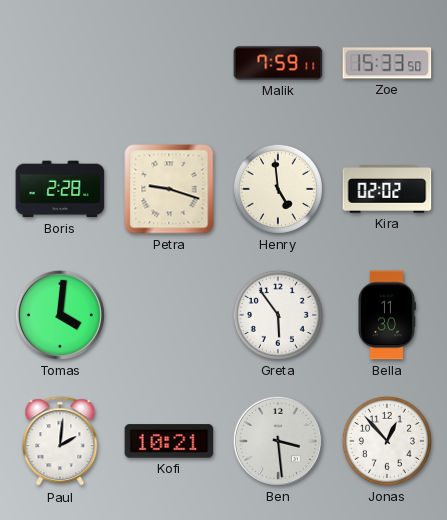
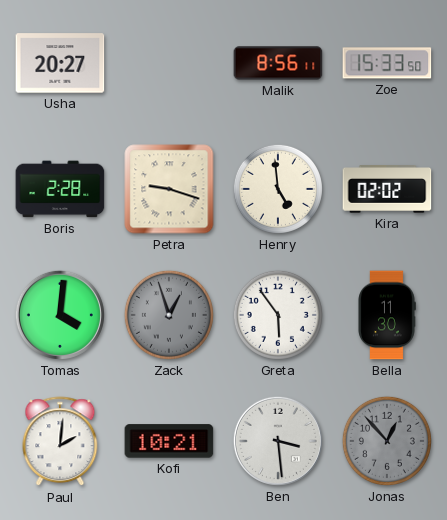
Usha: none -> 20:27 (60, 63)
Malik: 7:59 -> 8:56 (278, 63)
Zack: none -> 12:57 (169, 315)
Jonas dial: white -> grey (387, 441)
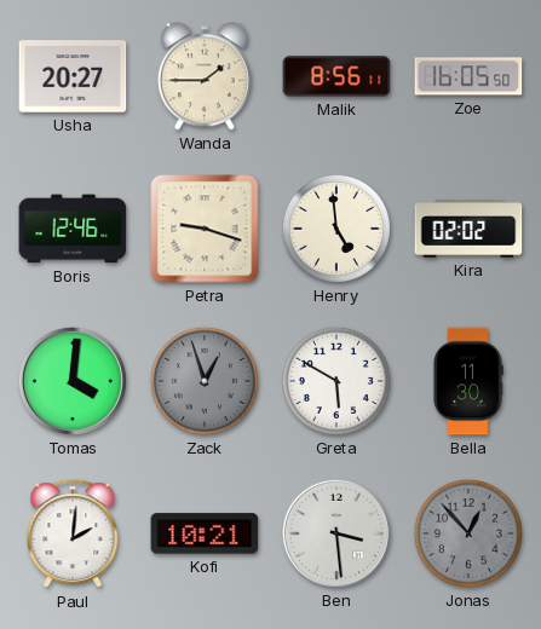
Wanda: none -> 1:45 (205, 76)
Zoe: 15:33 -> 16:05 (468, 76)
Boris: 2:28 -> 12:46 (73, 229)
Greta: 5:54 -> 5:50 (336, 381)
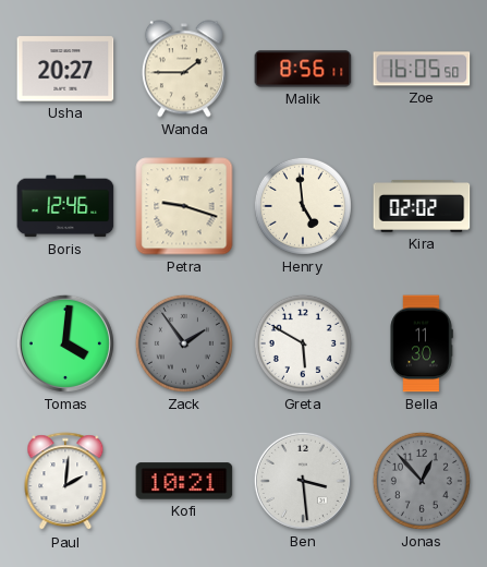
Zack: 12:57 -> 1:54 (184, 343)
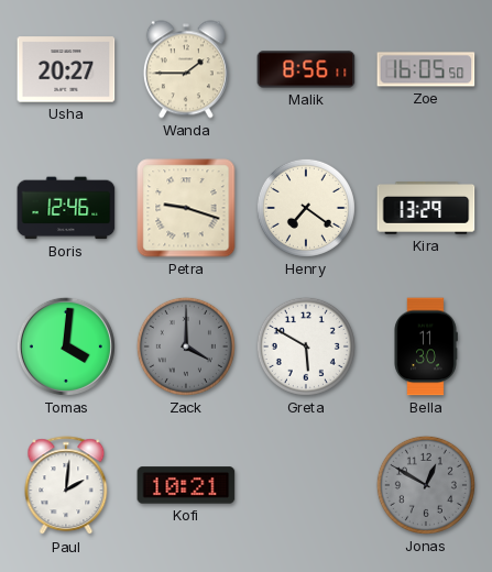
Henry: 4:59 -> 7:21 (306, 208)
Kira: 02:02 -> 13:29 (426, 208)
Zack: 1:54 -> 4:00 (186, 346)
Ben: 3:29 -> none (303, 481)
Jonas: 12:53 -> 12:50 (426, 485)
